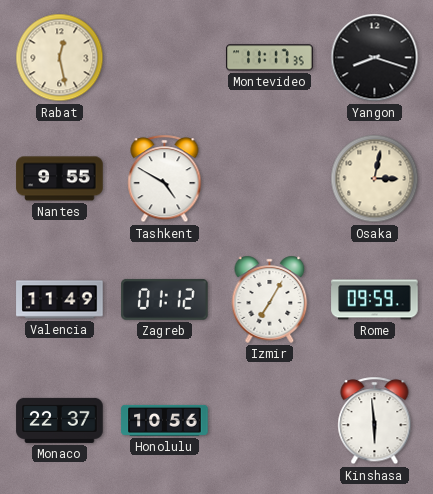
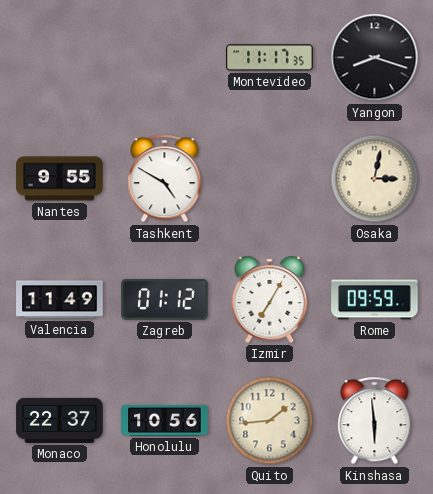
Rabat: 12:28 -> none (60, 58)
Quito: none -> 1:44 (270, 421)
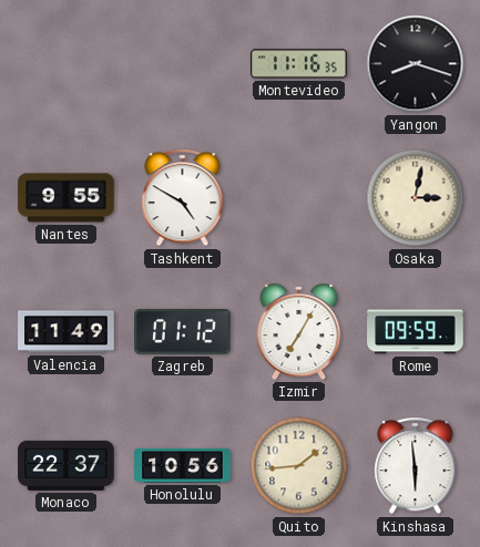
Montevideo: 11:17 -> 11:16 (299, 64)
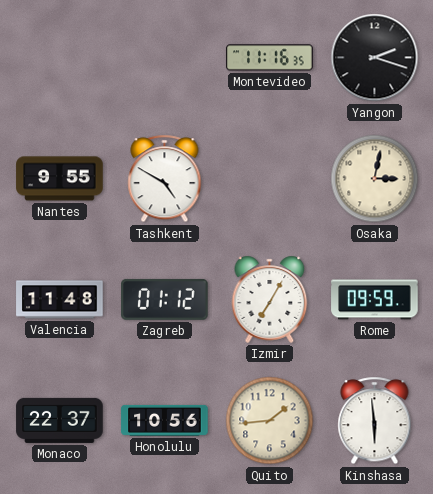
Yangon: 8:18 -> 2:18 (375, 58)
Valencia: 11:49 -> 11:48 (60, 300)
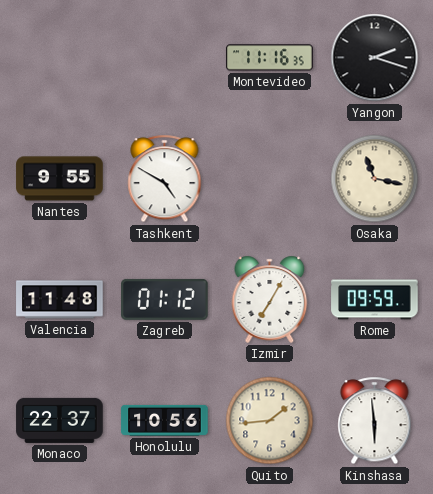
Osaka: 3:02 -> 11:17 (375, 179)
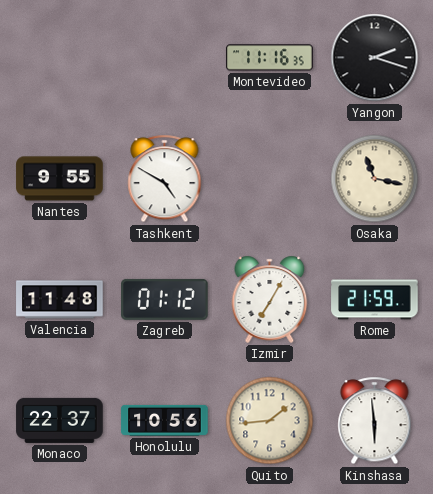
Rome: 09:59 -> 21:59 (375, 300)
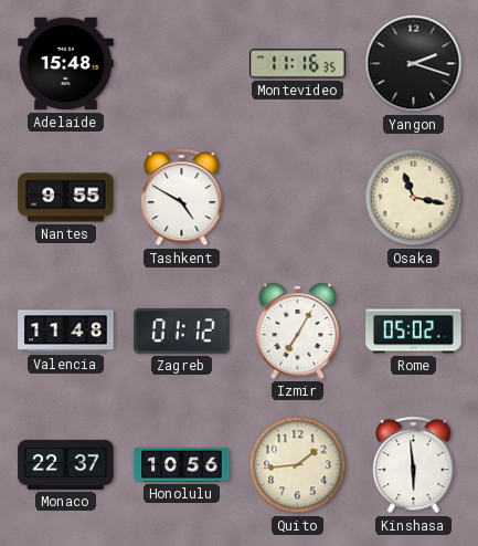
Adelaide: none -> 15:48 (66, 64)
Rome: 21:59 -> 05:02 (414, 332)
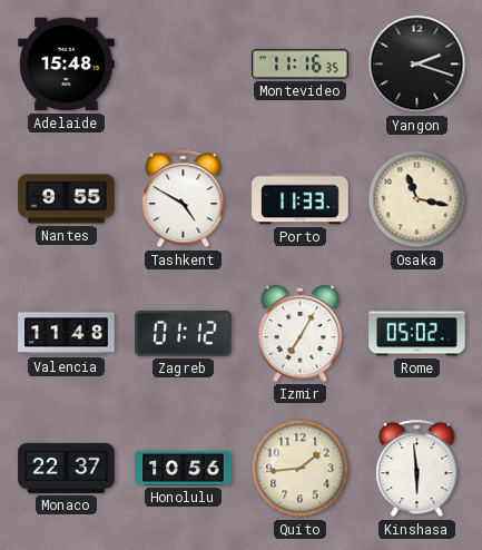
Porto: none -> 11:33 (301, 199)
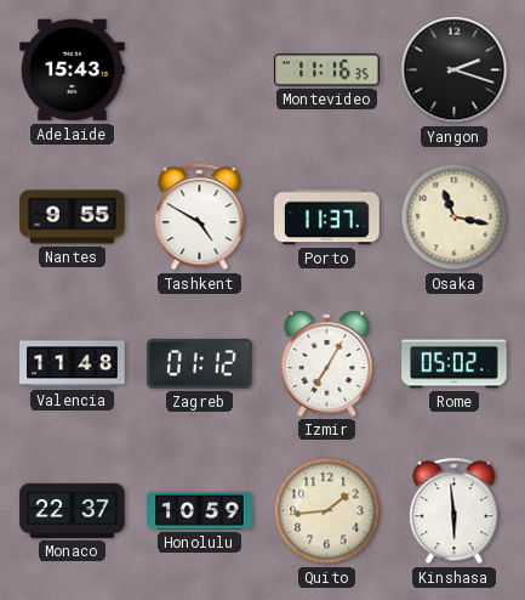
Adelaide: 15:48 -> 15:43 (73, 70)
Porto: 11:33 -> 11:37 (327, 217)
Honolulu: 10:56 -> 10:59 (200, 510)
